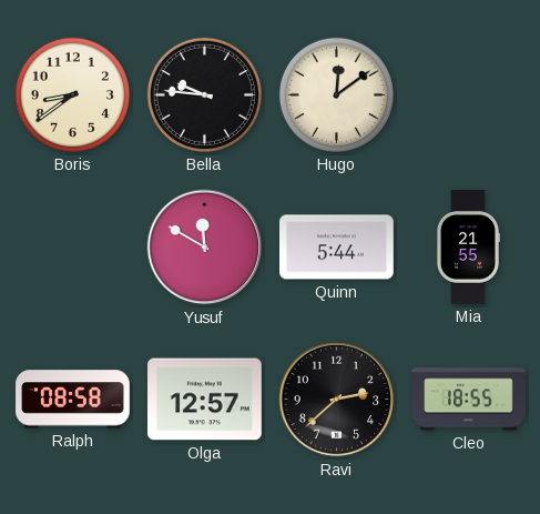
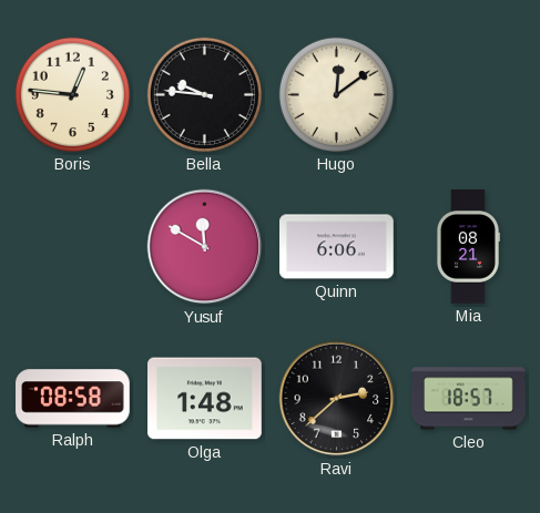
Boris: 8:39 -> 12:46 (72, 94)
Quinn: 5:44 -> 6:06 (337, 247)
Mia: 21:55 -> 08:21 (467, 247)
Olga: 12:57 -> 1:48 (205, 399)
Cleo: 18:55 -> 18:57 (469, 399)
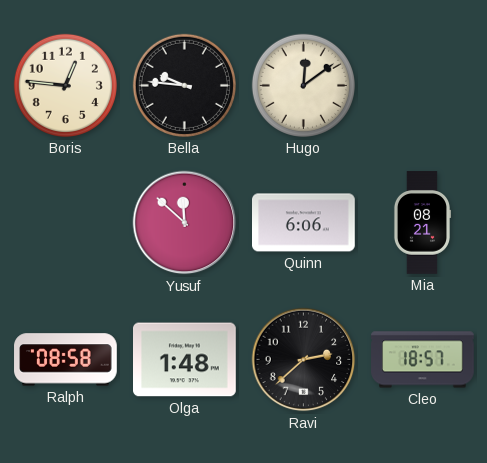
Yusuf: 11:50 -> 11:52 (185, 223)
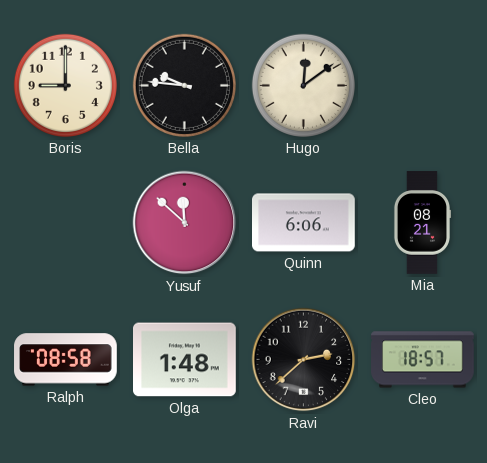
Boris: 12:46 -> 9:00 (65, 85)
